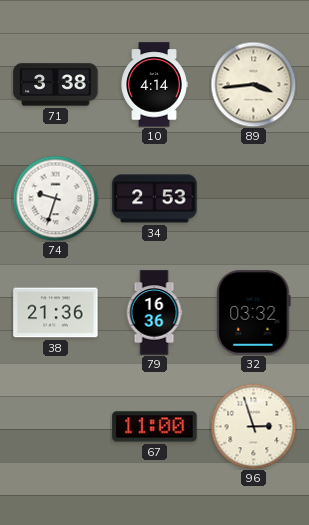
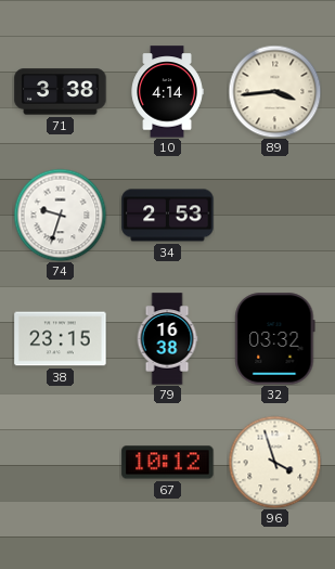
38: 21:36 -> 23:15 (61, 339)
79: 16:36 -> 16:38 (167, 339)
67: 11:00 -> 10:12 (168, 463)
96: 2:57 -> 3:57 (274, 462)
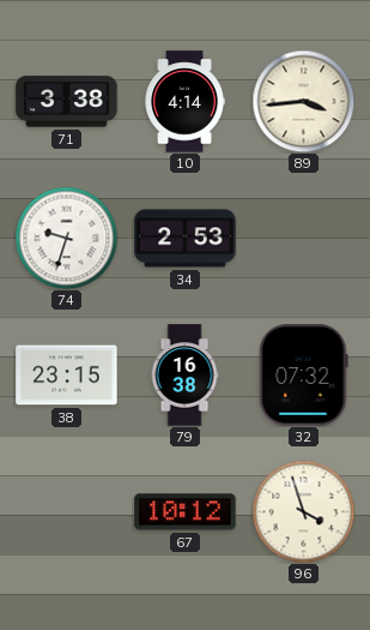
32: 03:32 -> 07:32 (304, 376)
